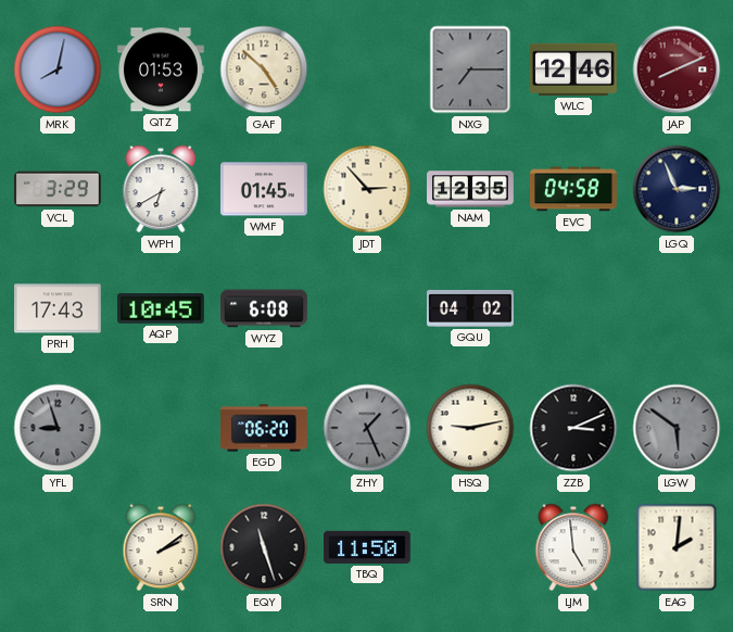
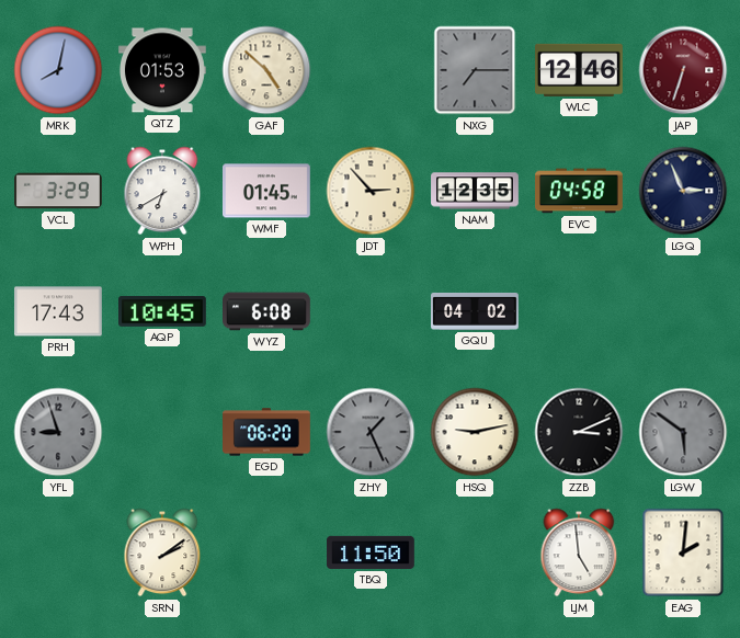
JAP: 8:11 -> 6:33 (683, 70)
EQY: 11:27 -> none (264, 547)
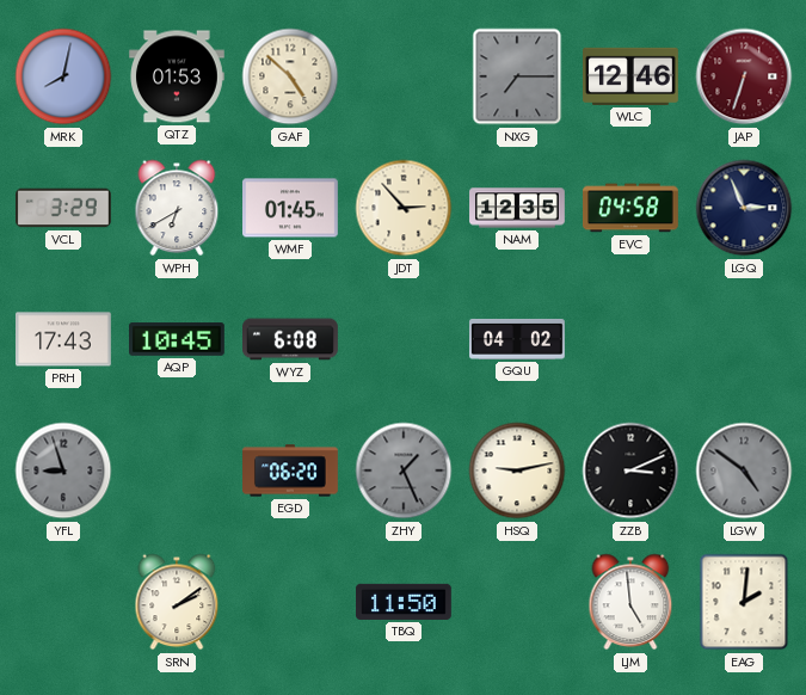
LGW: 5:51 -> 4:51 (744, 470)
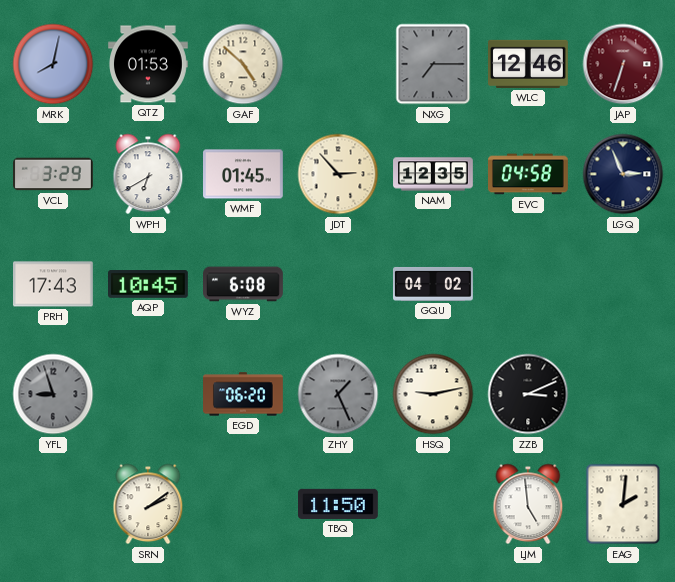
LGW: 4:51 -> none (744, 470)
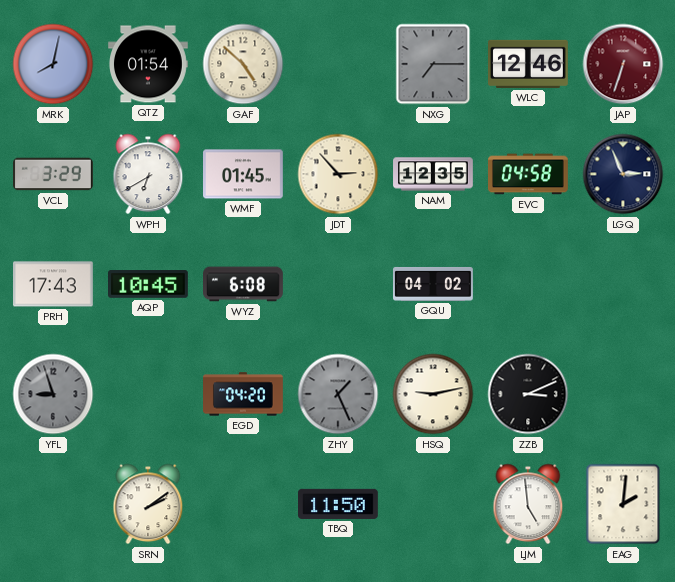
QTZ: 01:53 -> 01:54 (149, 64)
EGD: 06:20 -> 04:20 (244, 394)
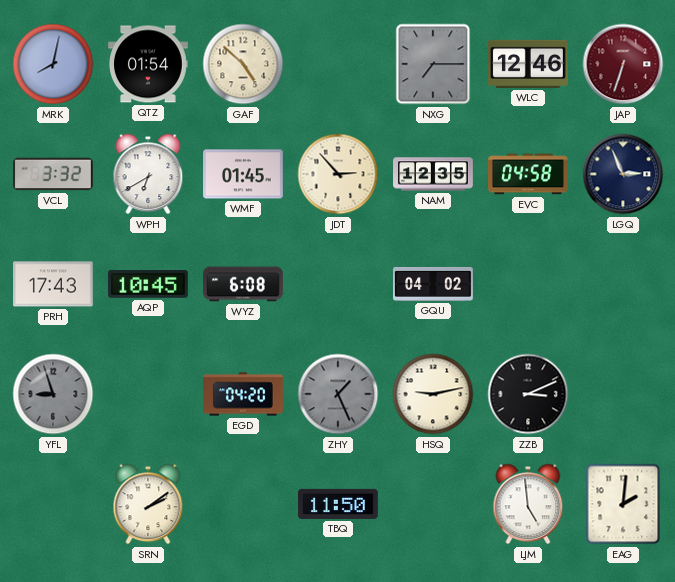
VCL: 3:29 -> 3:32 (54, 174)
